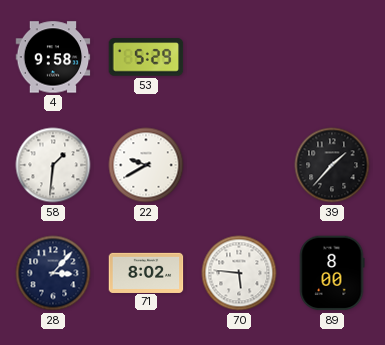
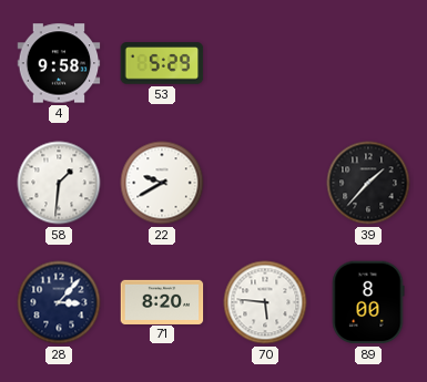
71: 8:02 -> 8:20 (162, 301)
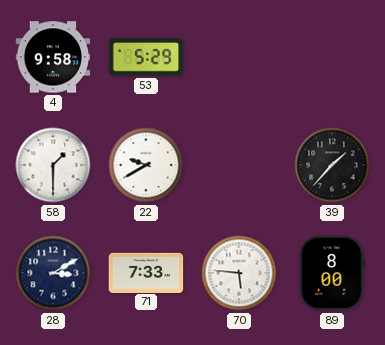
58: 1:31 -> 1:30 (53, 165)
28: 3:07 -> 3:10 (53, 273)
71: 8:20 -> 7:33 (146, 272)
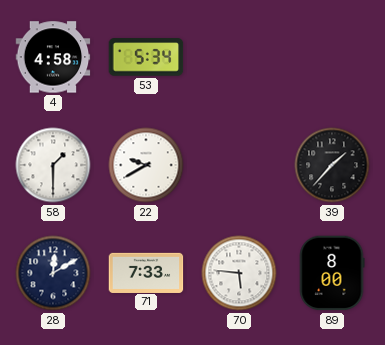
4: 9:58 -> 4:58 (53, 57)
53: 5:29 -> 5:34 (146, 57)
28: 3:10 -> 12:10 (53, 273)
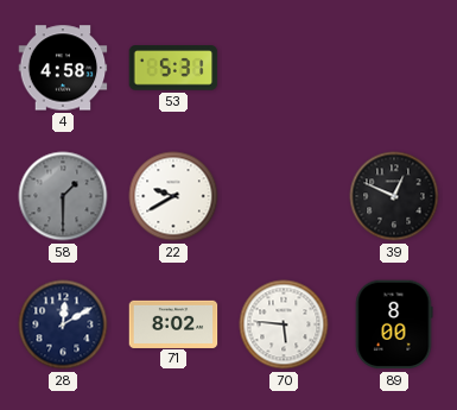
53: 5:34 -> 5:31 (173, 68)
58 dial: white -> grey (63, 196)
39: 1:37 -> 12:49 (394, 196)
71: 7:33 -> 8:02 (173, 323)
